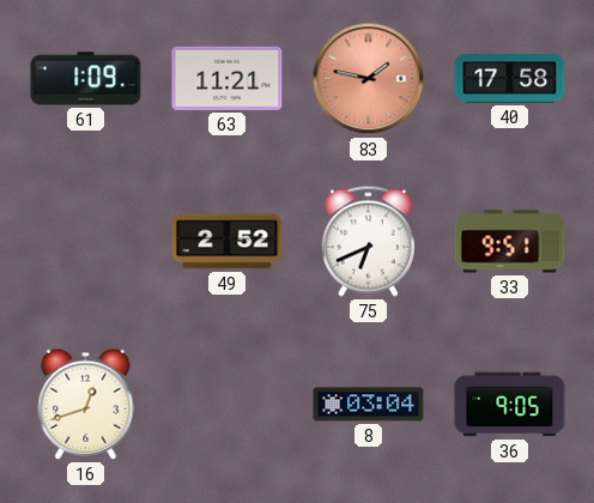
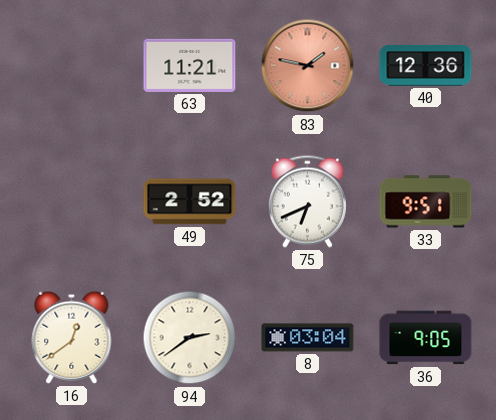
61: 1:09 -> none (86, 79)
40: 17:58 -> 12:36 (426, 66)
16: 12:42 -> 12:39 (72, 337)
94: none -> 2:39 (190, 338)
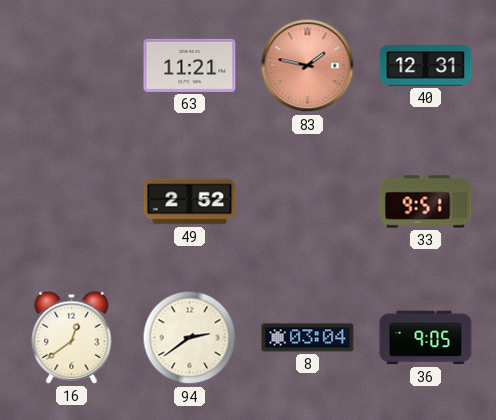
40: 12:36 -> 12:31 (426, 66)
75: 6:41 -> none (307, 201)
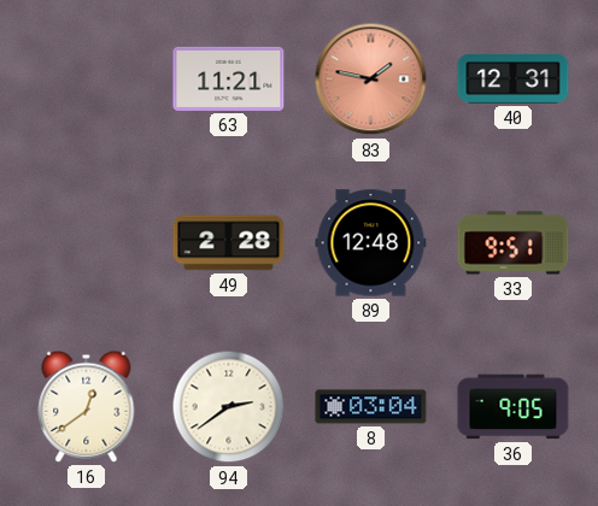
49: 2:52 -> 2:28 (229, 243)
89: none -> 12:48 (371, 243)
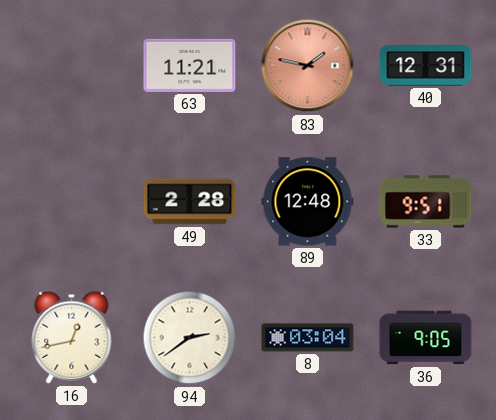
16: 12:39 -> 12:43 (72, 337)
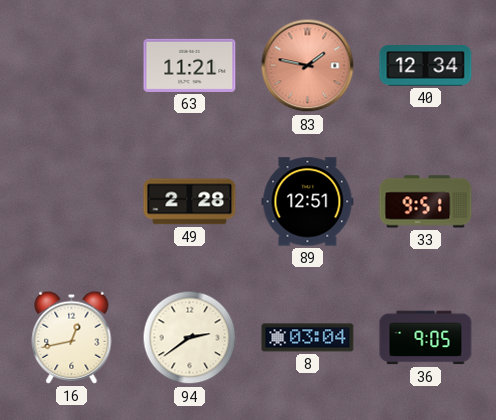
40: 12:31 -> 12:34 (426, 66)
89: 12:48 -> 12:51 (308, 202)
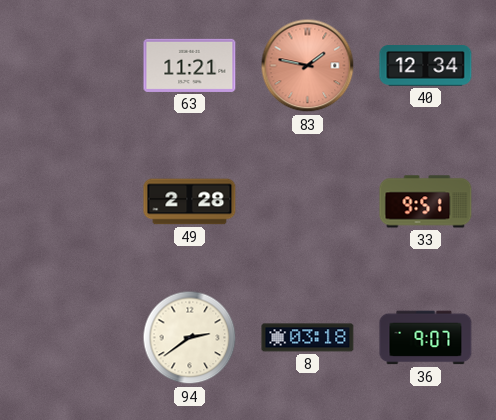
89: 12:51 -> none (308, 202)
16: 12:43 -> none (72, 337)
8: 03:04 -> 03:18 (308, 338)
36: 9:05 -> 9:07 (426, 338)
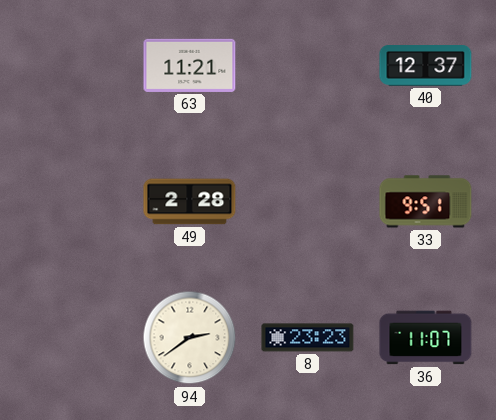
83: 1:47 -> none (308, 66)
40: 12:34 -> 12:37 (426, 66)
8: 03:18 -> 23:23 (308, 338)
36: 9:07 -> 11:07 (426, 338)
